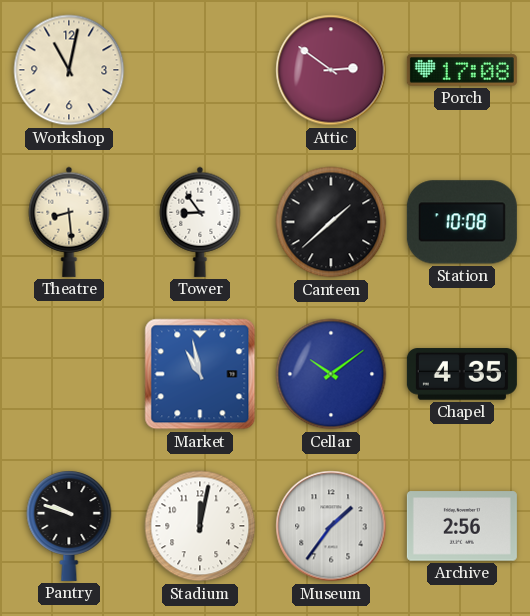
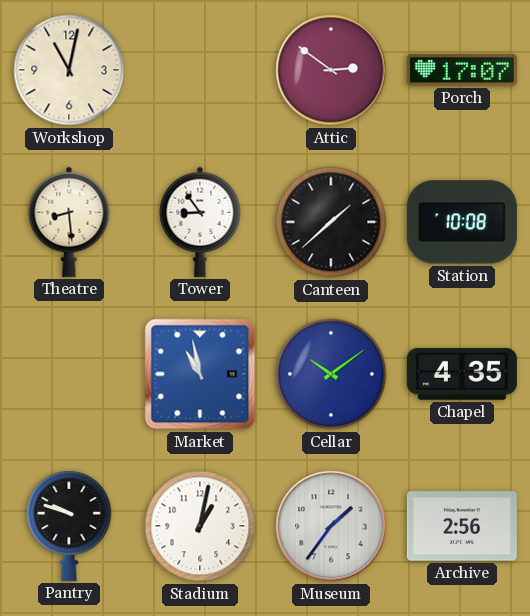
Porch: 17:08 -> 17:07 (462, 70)
Stadium: 12:02 -> 1:02 (200, 526)
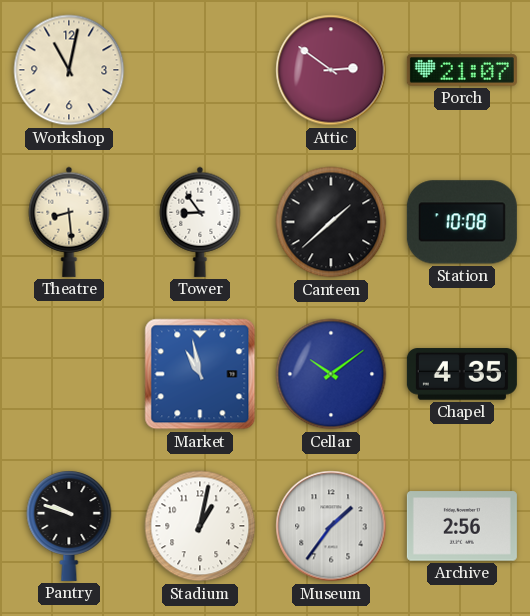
Porch: 17:07 -> 21:07 (462, 70)
